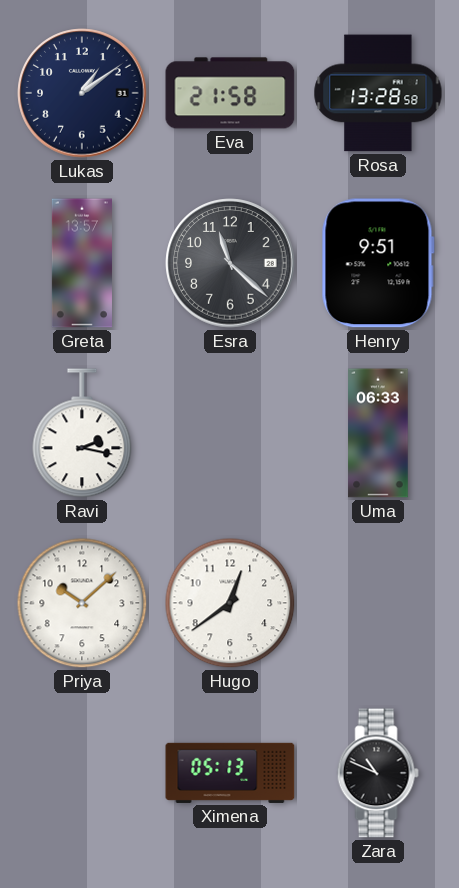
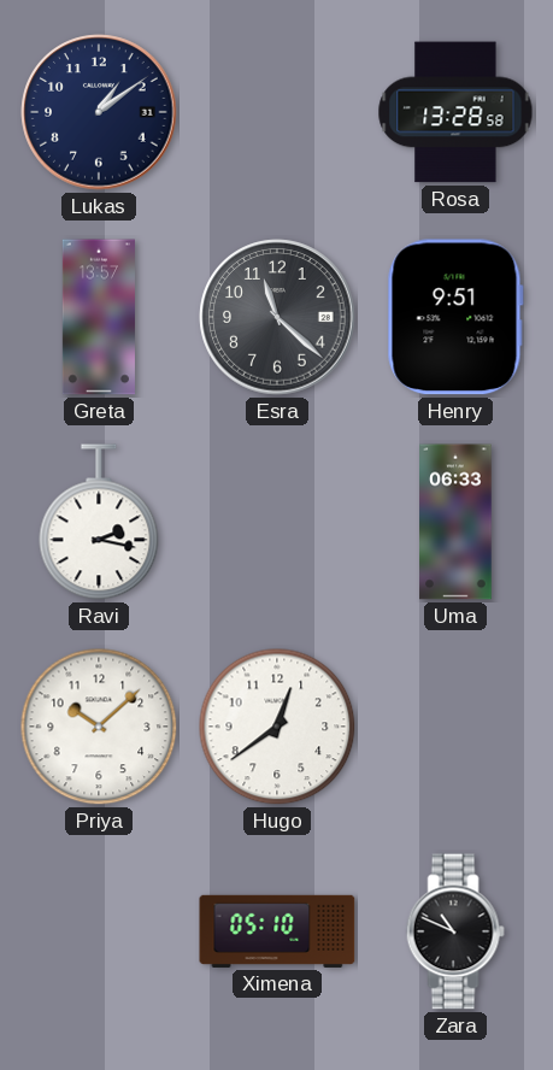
Eva: 21:58 -> none (230, 93)
Ximena: 05:13 -> 05:10 (277, 931)
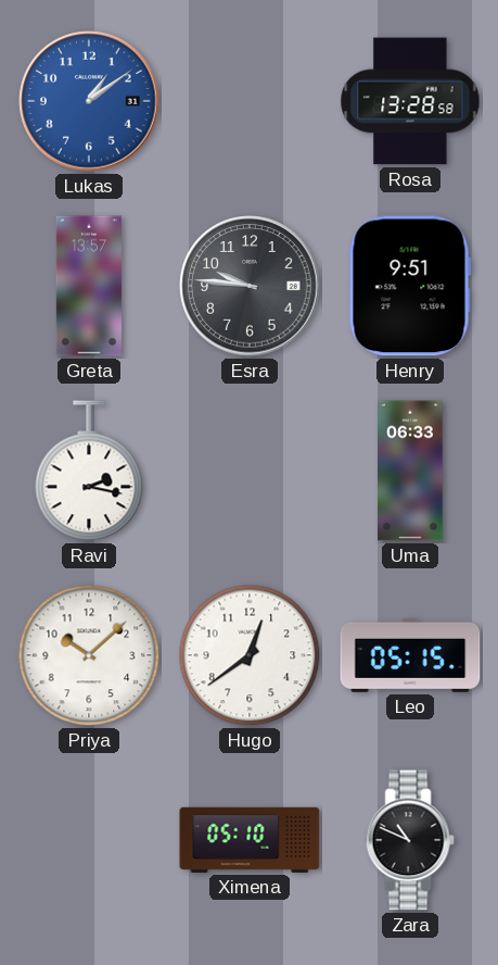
Lukas dial: navy -> blue (89, 101)
Esra: 11:22 -> 9:46 (250, 286)
Leo: none -> 05:15 (410, 655)
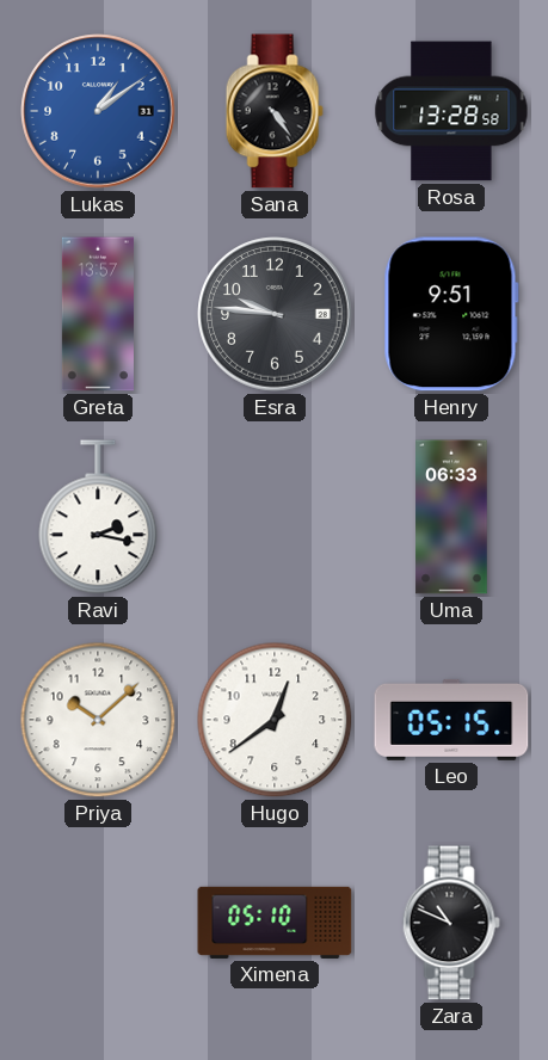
Sana: none -> 4:24 (275, 111)
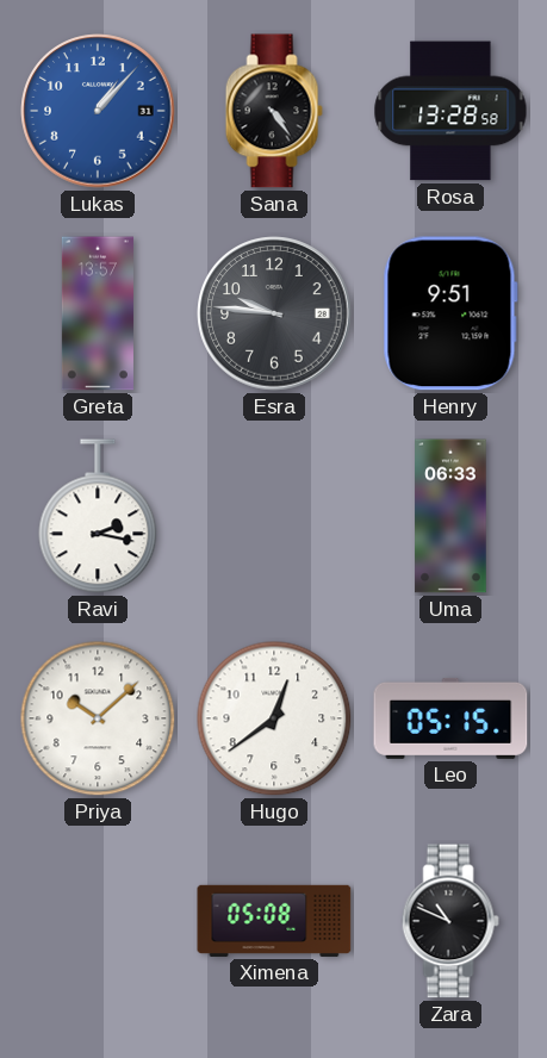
Lukas: 1:09 -> 1:07 (98, 111)
Ximena: 05:10 -> 05:08 (274, 921)
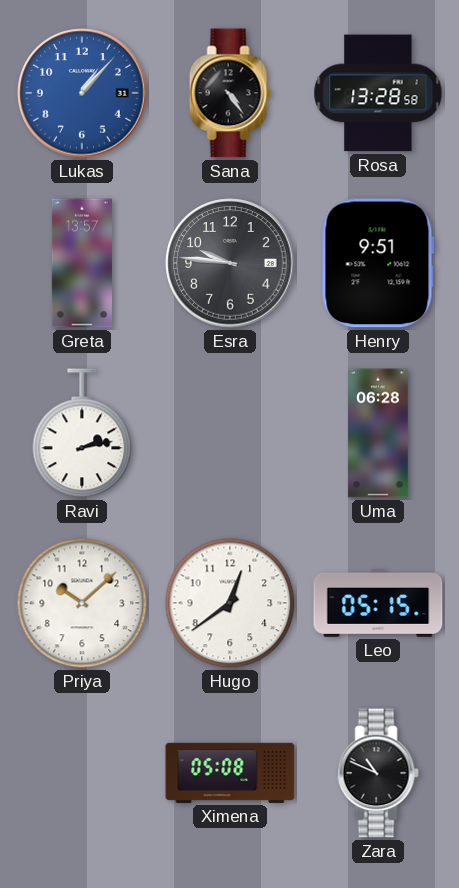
Ravi: 2:17 -> 2:13 (82, 433)
Uma: 06:33 -> 06:28 (378, 433)
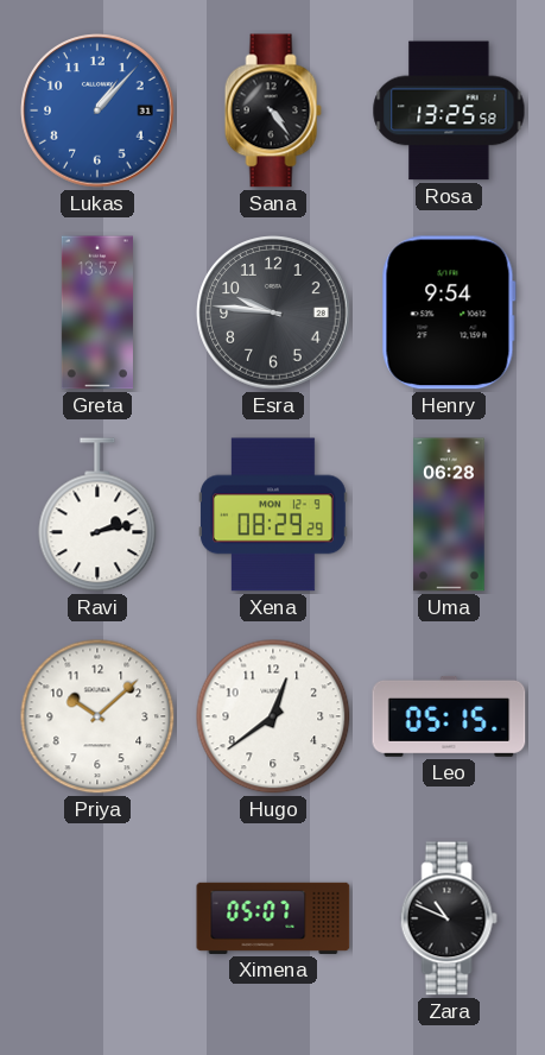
Rosa: 13:28 -> 13:25 (449, 110)
Henry: 9:51 -> 9:54 (449, 312)
Xena: none -> 08:29 (274, 514)
Ximena: 05:08 -> 05:07 (273, 918)
